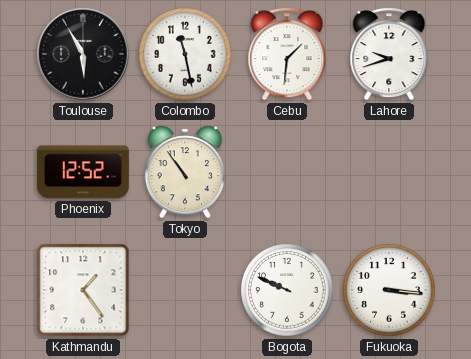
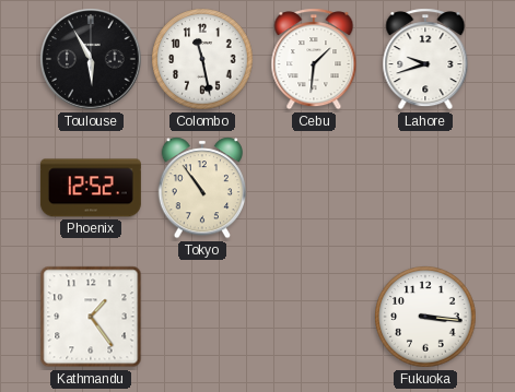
Bogota: 9:49 -> none (287, 290)
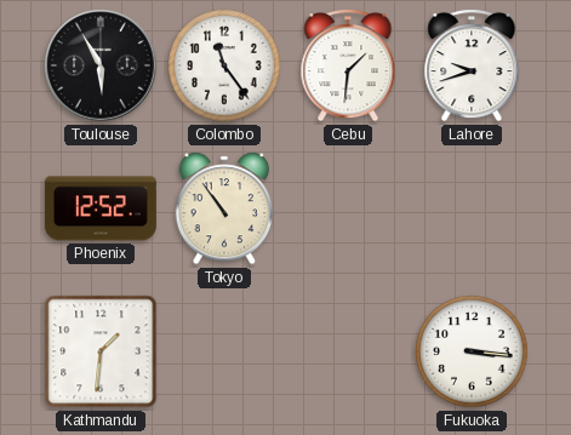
Colombo: 11:28 -> 11:24 (224, 65)
Kathmandu: 1:24 -> 1:31 (101, 351)
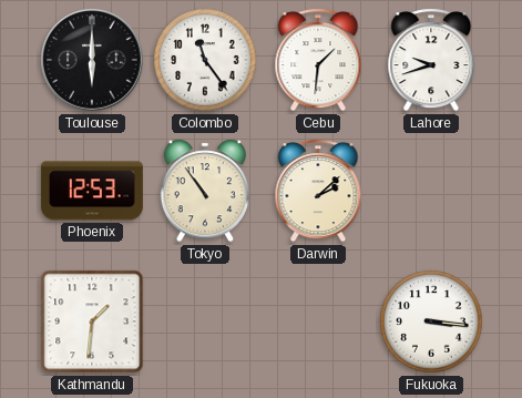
Toulouse: 5:55 -> 6:00 (92, 60)
Phoenix: 12:52 -> 12:53 (92, 191)
Darwin: none -> 2:08 (318, 191)
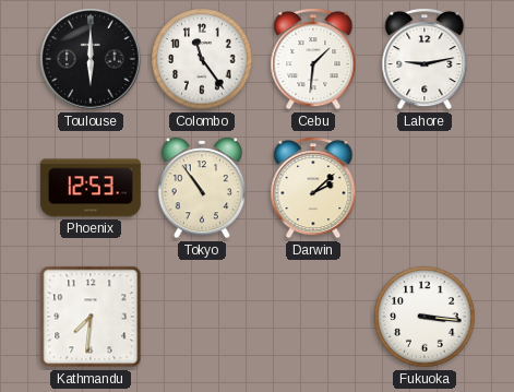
Lahore: 9:42 -> 9:13 (425, 59)
Kathmandu: 1:31 -> 7:31 (91, 317)
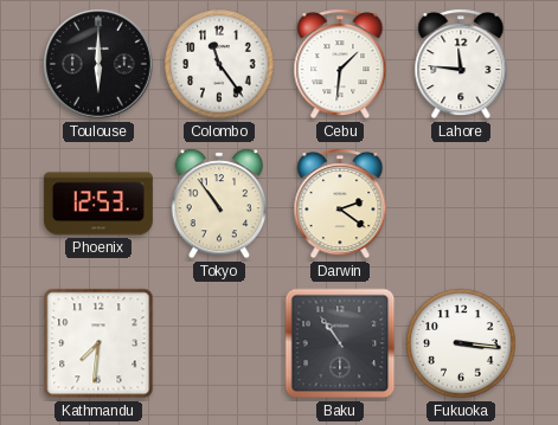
Lahore: 9:13 -> 11:46 (461, 64)
Darwin: 2:08 -> 2:21 (340, 204)
Baku: none -> 10:54 (340, 343)
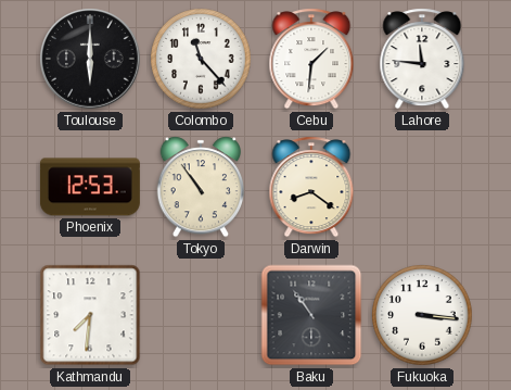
Colombo: 11:24 -> 11:23 (201, 59)
Darwin: 2:21 -> 8:21 (311, 187)
